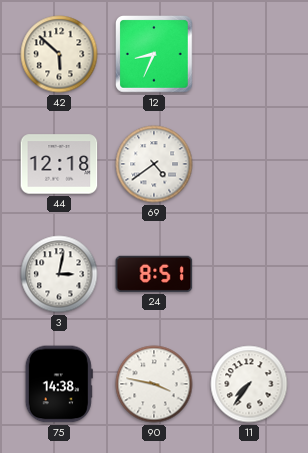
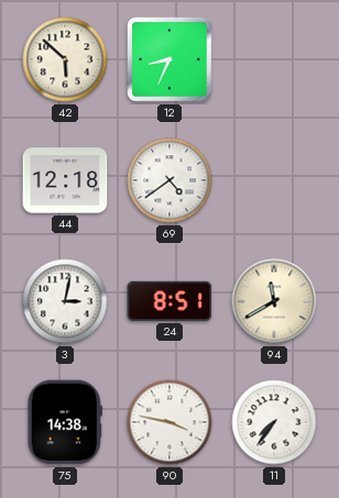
94: none -> 11:40 (274, 301)
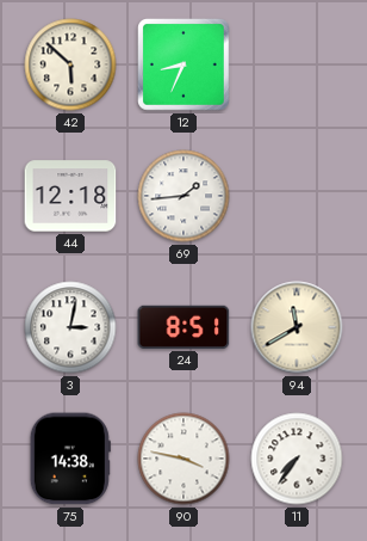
69: 4:39 -> 1:44 (183, 196)
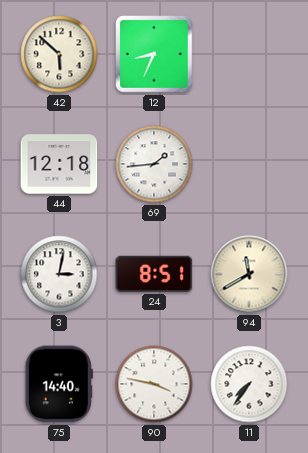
75: 14:38 -> 14:40 (59, 384)
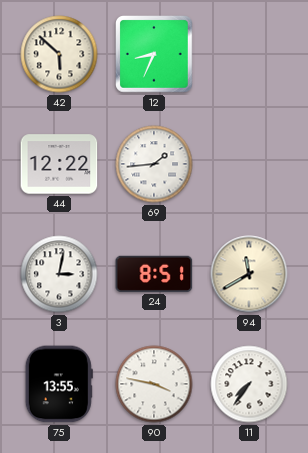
44: 12:18 -> 12:22 (59, 164)
75: 14:40 -> 13:55 (59, 384)
